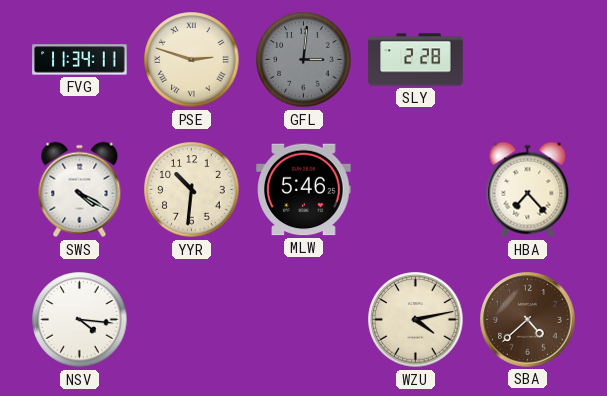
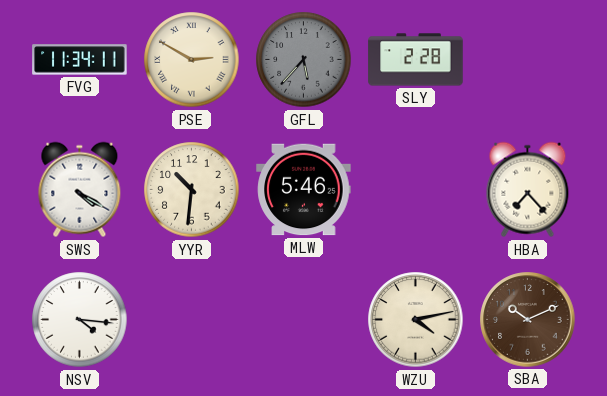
PSE: 2:48 -> 2:50 (192, 60)
GFL: 3:01 -> 5:37 (304, 60)
SBA: 4:38 -> 10:11 (528, 320)
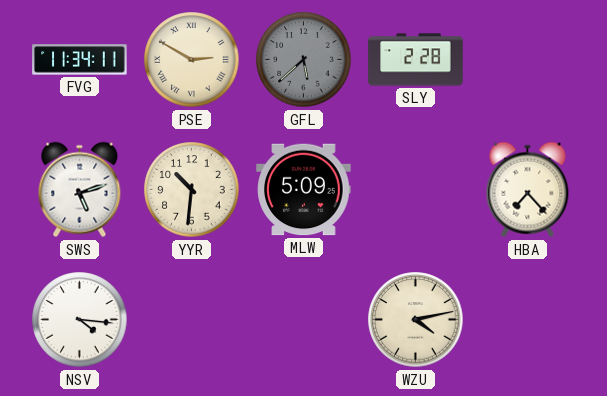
GFL: 5:37 -> 5:38 (304, 60)
SWS: 4:20 -> 5:12 (80, 190)
MLW: 5:46 -> 5:09 (304, 190)
SBA: 10:11 -> none (528, 320)
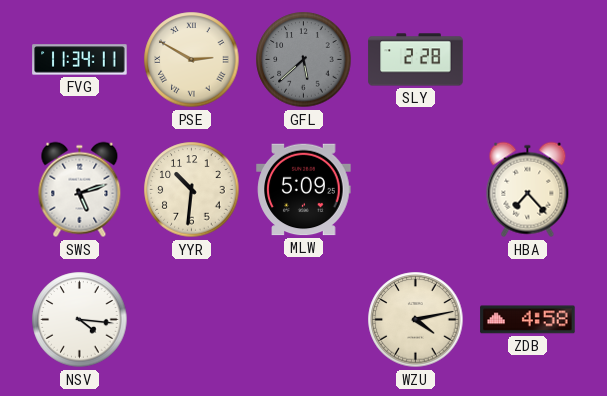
ZDB: none -> 4:58 (528, 320)
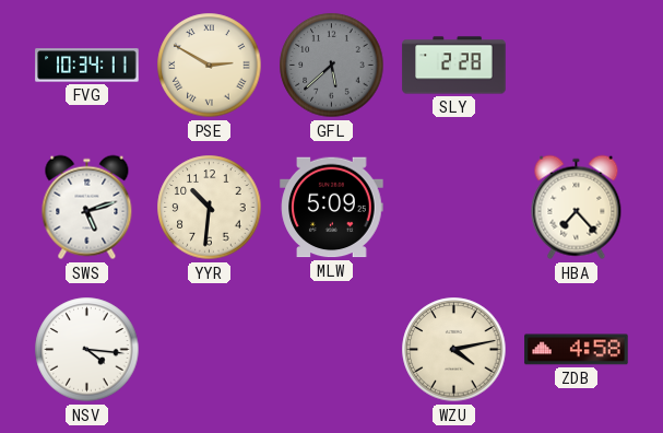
FVG: 11:34 -> 10:34 (87, 66)
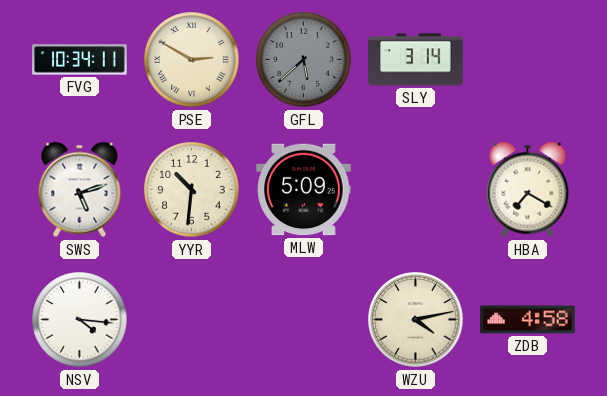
SLY: 2:28 -> 3:14 (416, 60)
HBA: 7:23 -> 7:20 (528, 190)
